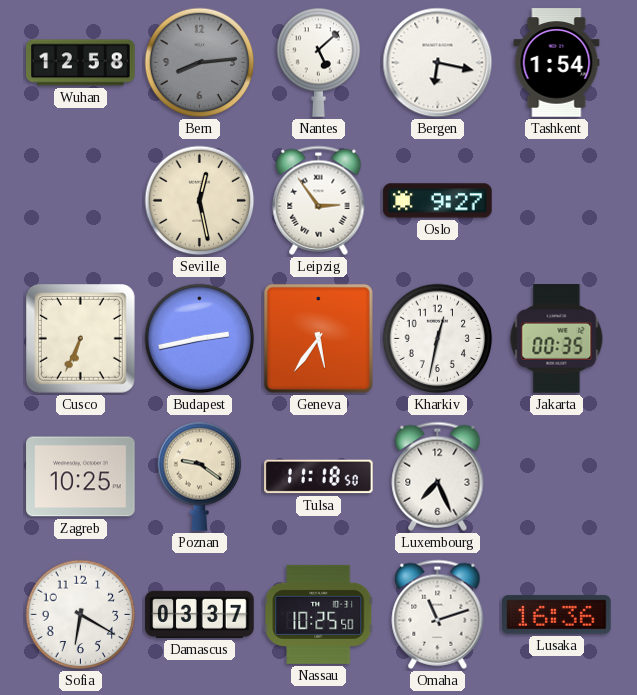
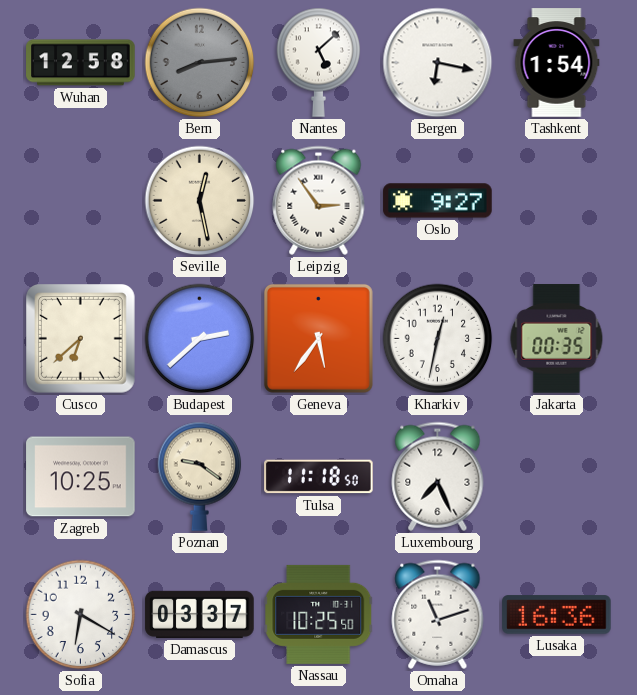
Cusco: 6:34 -> 6:38 (81, 339)
Budapest: 2:43 -> 2:38 (200, 339)
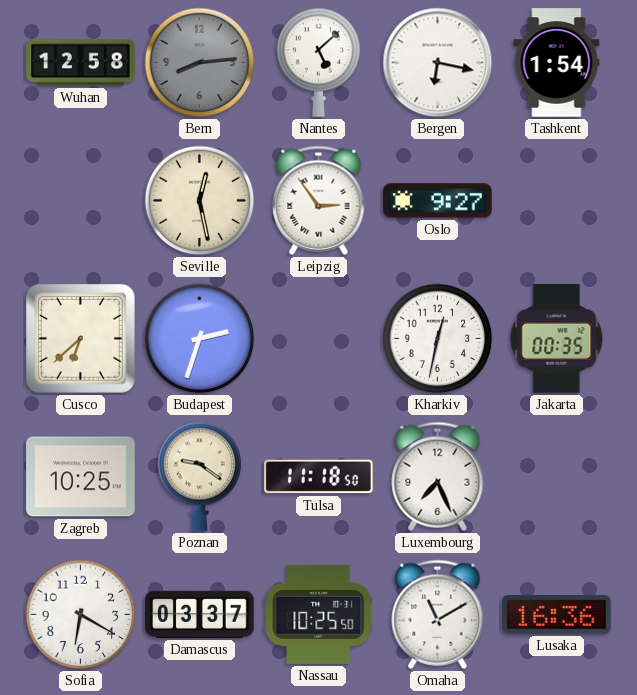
Budapest: 2:38 -> 2:33 (200, 339)
Geneva: 5:36 -> none (318, 338)
Omaha: 11:12 -> 11:10 (438, 614)
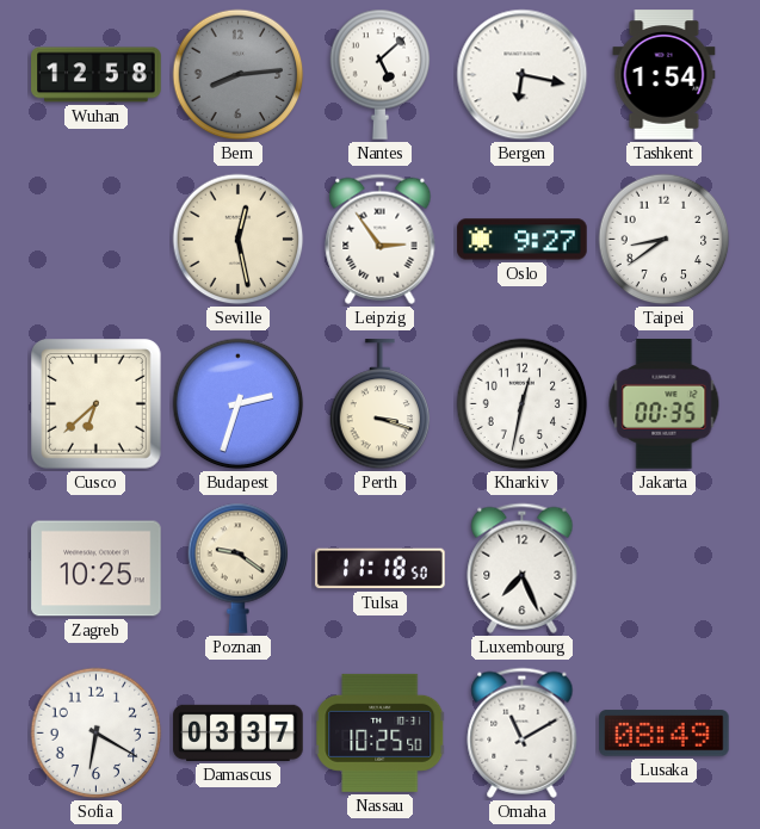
Taipei: none -> 8:39 (665, 240)
Perth: none -> 3:18 (381, 404)
Lusaka: 16:36 -> 08:49 (665, 734)
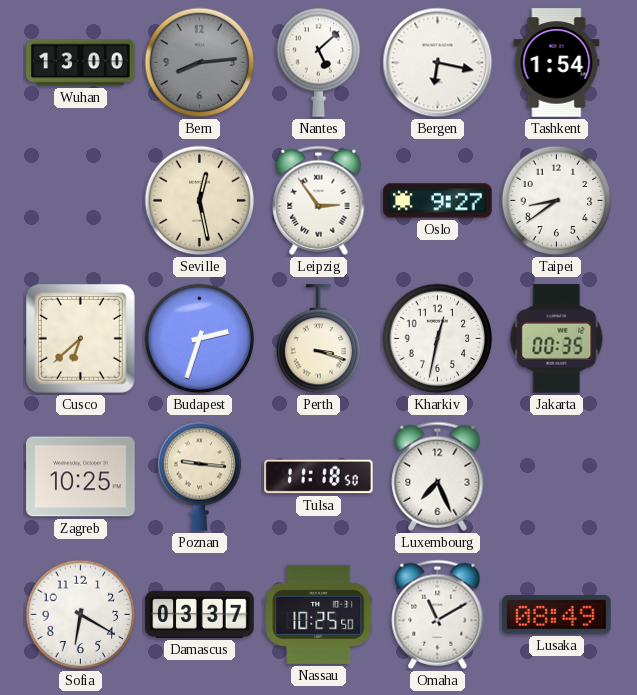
Wuhan: 12:58 -> 13:00 (81, 63)
Poznan: 9:21 -> 9:16 (200, 476)
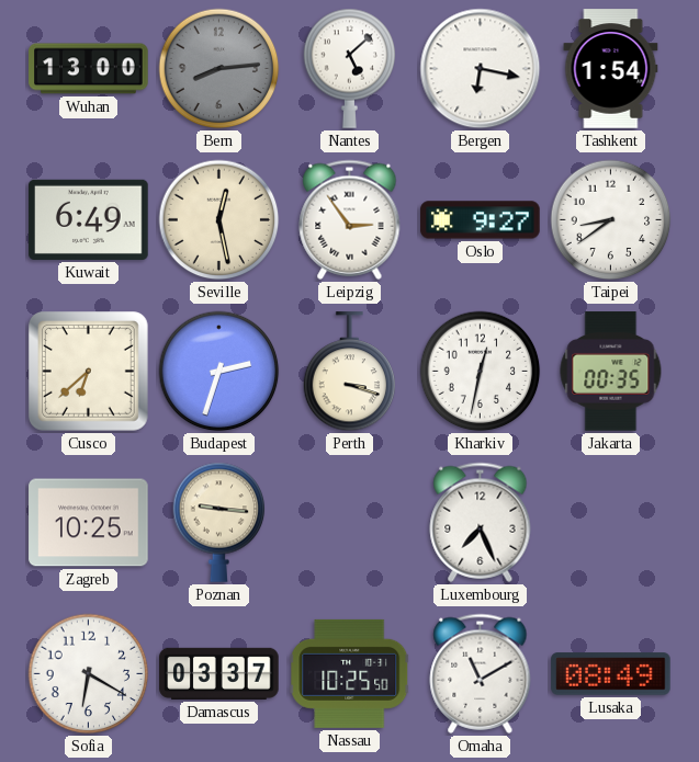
Kuwait: none -> 6:49 (89, 219)
Tulsa: 11:18 -> none (319, 477)
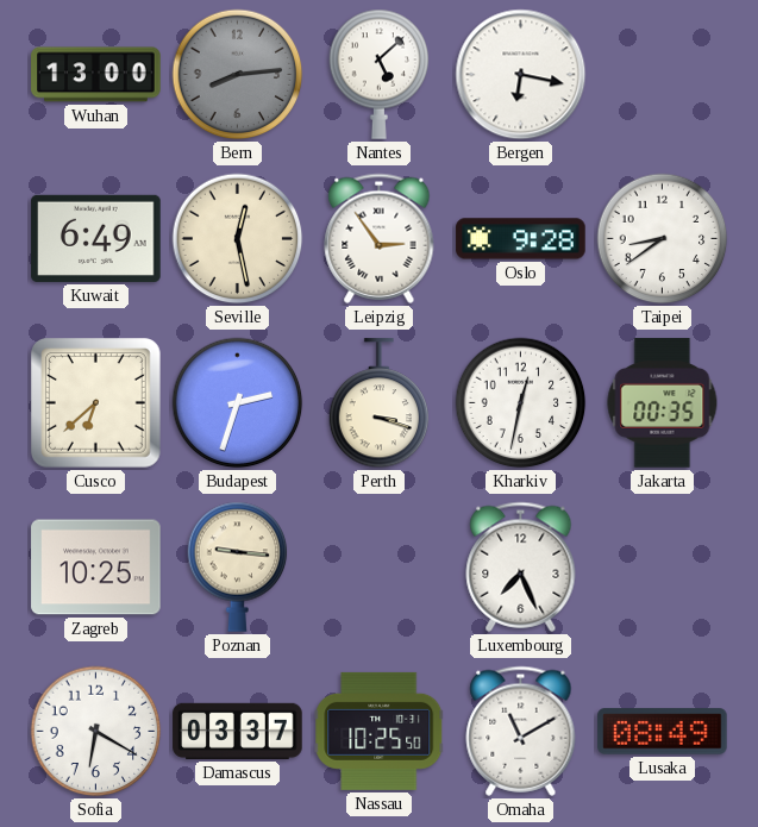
Tashkent: 1:54 -> none (611, 69)
Oslo: 9:27 -> 9:28 (521, 239)
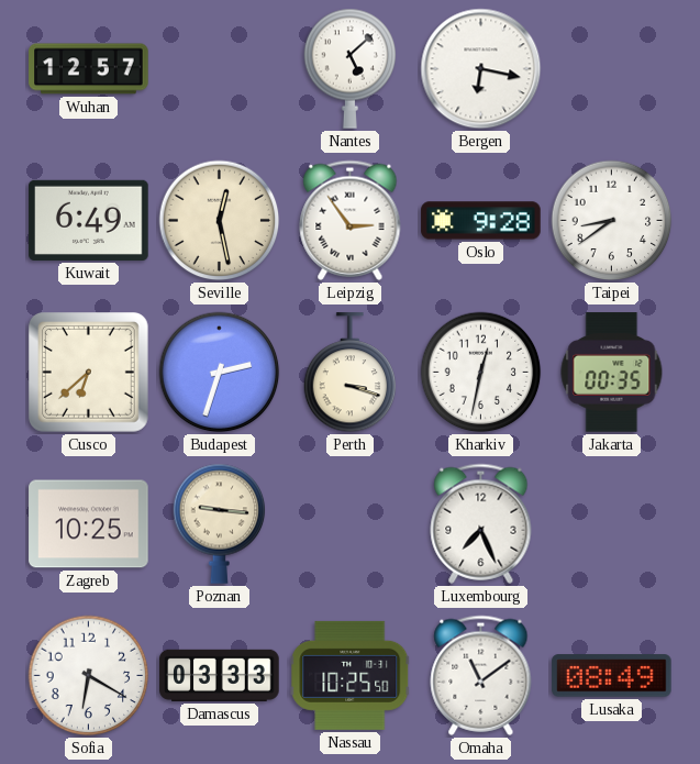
Wuhan: 13:00 -> 12:57 (89, 69)
Bern: 8:14 -> none (238, 75)
Damascus: 03:37 -> 03:33 (220, 675)
Omaha: 11:10 -> 11:09 (481, 675)
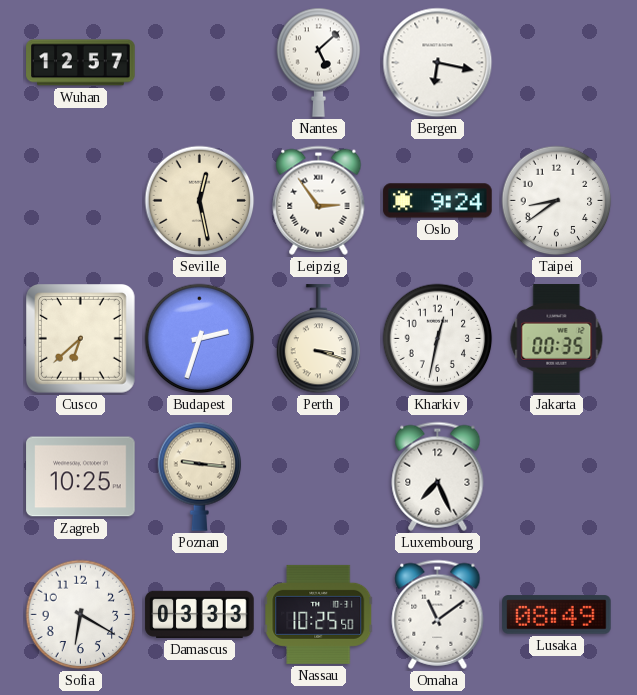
Kuwait: 6:49 -> none (89, 220)
Oslo: 9:28 -> 9:24 (438, 201)
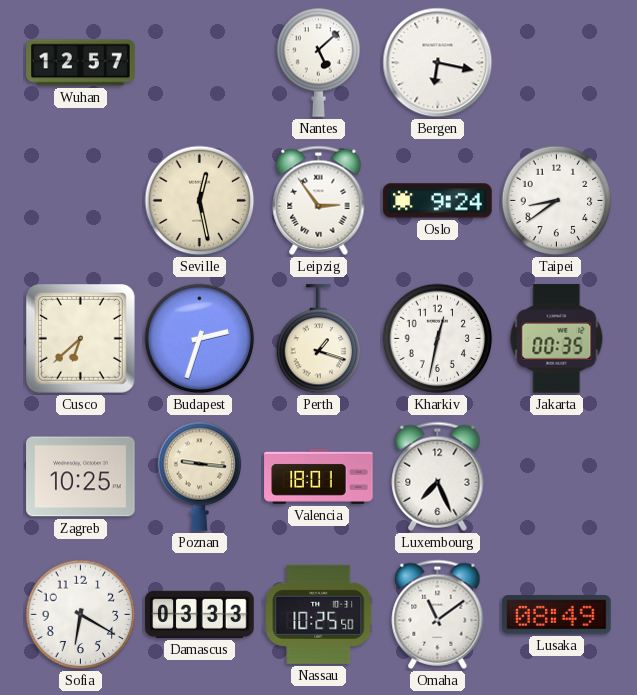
Perth: 3:18 -> 1:18 (319, 339)
Valencia: none -> 18:01 (319, 476)
